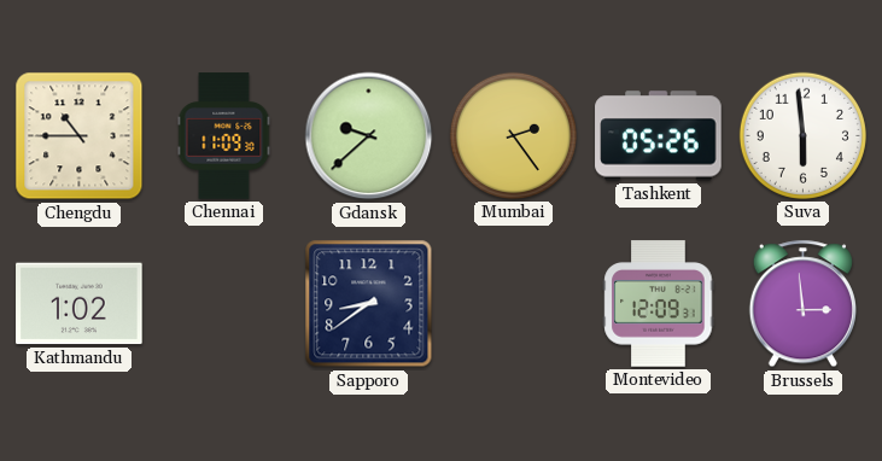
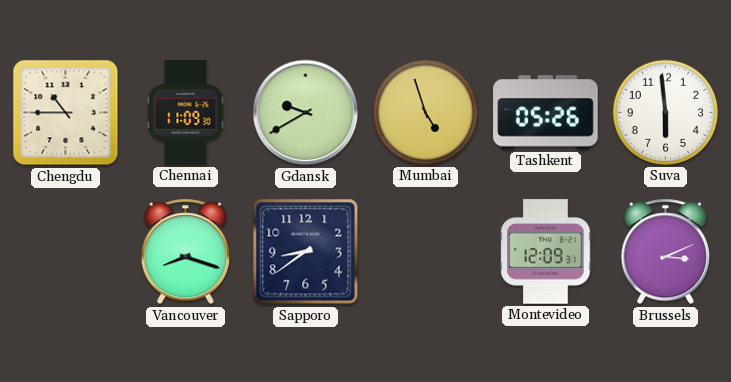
Gdansk: 9:38 -> 9:40 (306, 113)
Mumbai: 2:24 -> 4:57 (425, 112)
Kathmandu: 1:02 -> none (80, 304)
Vancouver: none -> 8:18 (185, 252)
Brussels: 2:59 -> 3:11 (665, 252)
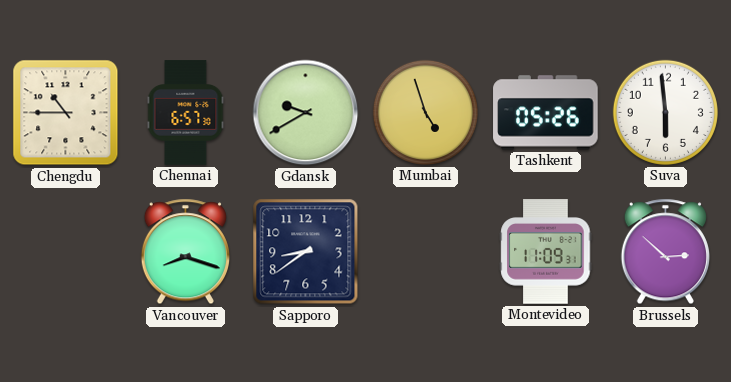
Chennai: 11:09 -> 6:57 (186, 113)
Montevideo: 12:09 -> 11:09 (546, 252)
Brussels: 3:11 -> 2:52 (665, 252)
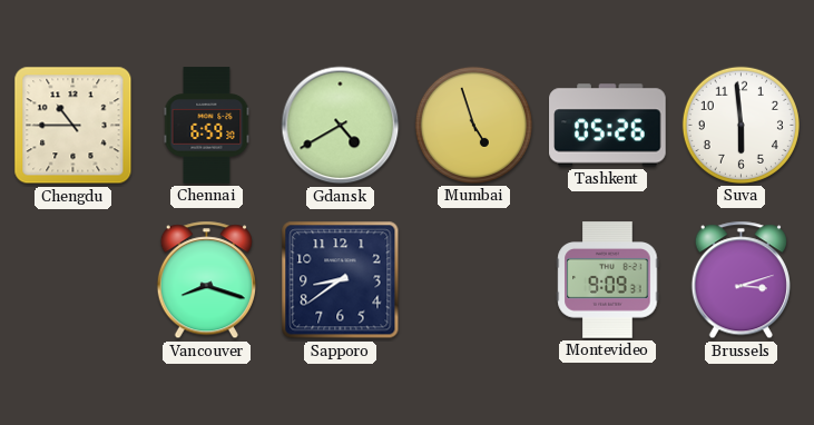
Chennai: 6:57 -> 6:59 (207, 126)
Gdansk: 9:40 -> 4:40 (341, 126)
Montevideo: 11:09 -> 9:09 (608, 280)
Brussels: 2:52 -> 3:12 (741, 280)
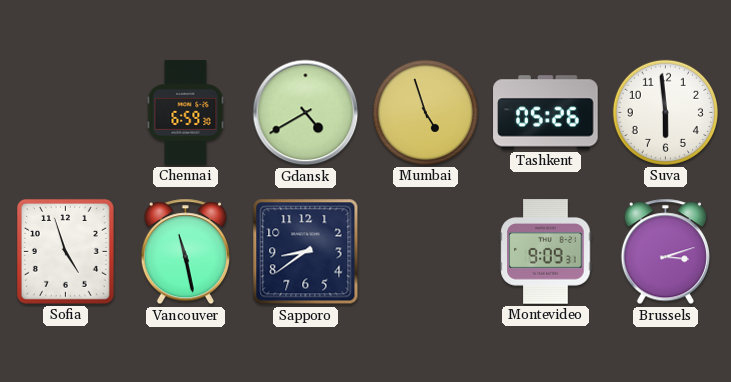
Chengdu: 10:45 -> none (73, 126)
Sofia: none -> 4:57 (65, 251)
Vancouver: 8:18 -> 11:28 (185, 252)
